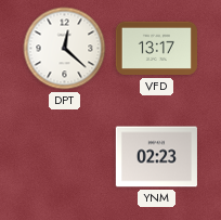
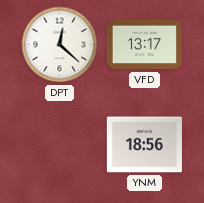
YNM: 02:23 -> 18:56 (144, 145)
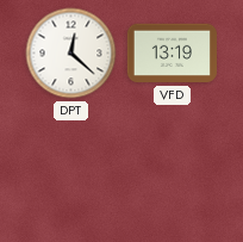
VFD: 13:17 -> 13:19 (172, 54)
YNM: 18:56 -> none (144, 145)
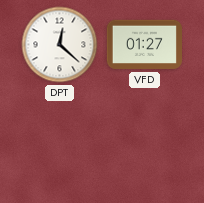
VFD: 13:19 -> 01:27 (144, 45)
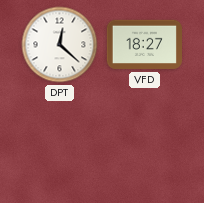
VFD: 01:27 -> 18:27 (144, 45)
